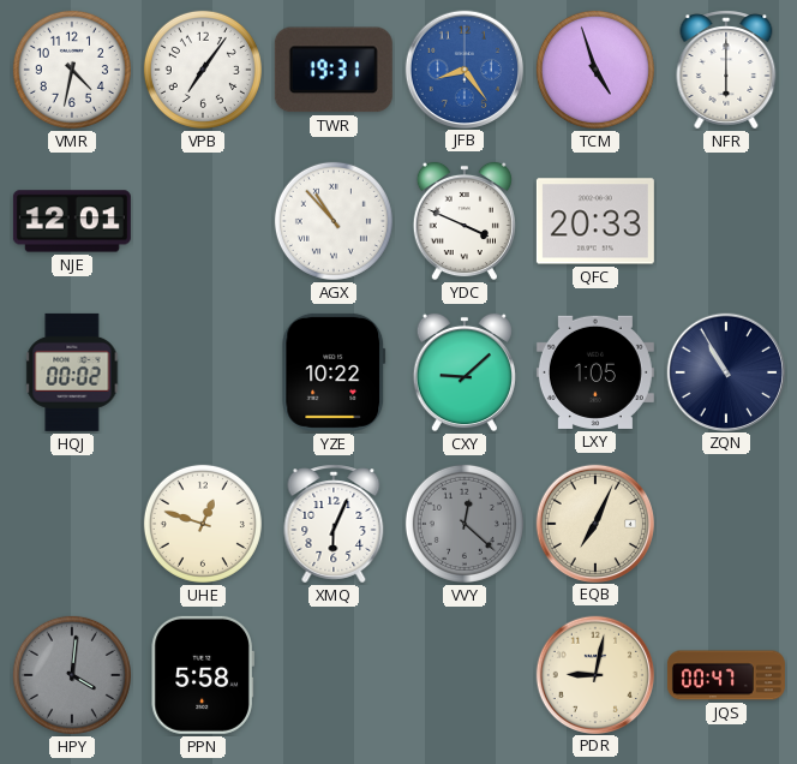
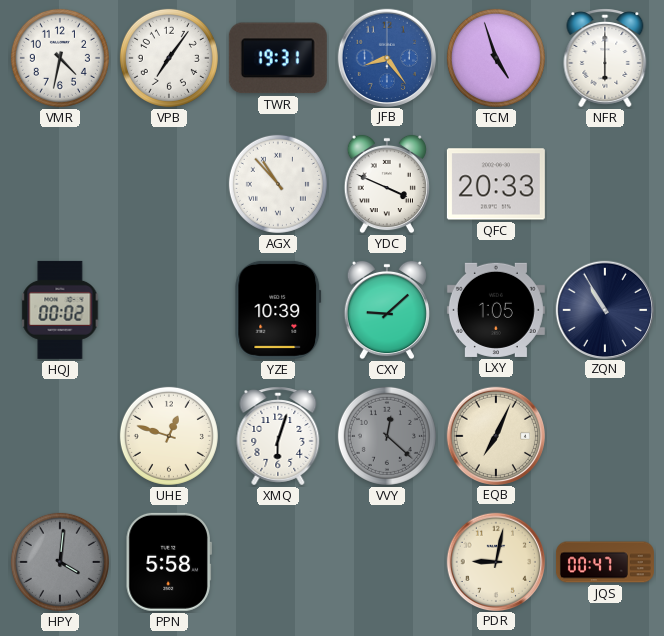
NJE: 12:01 -> none (72, 221)
YZE: 10:22 -> 10:39 (278, 310)
XMQ: 6:04 -> 6:03 (278, 436)
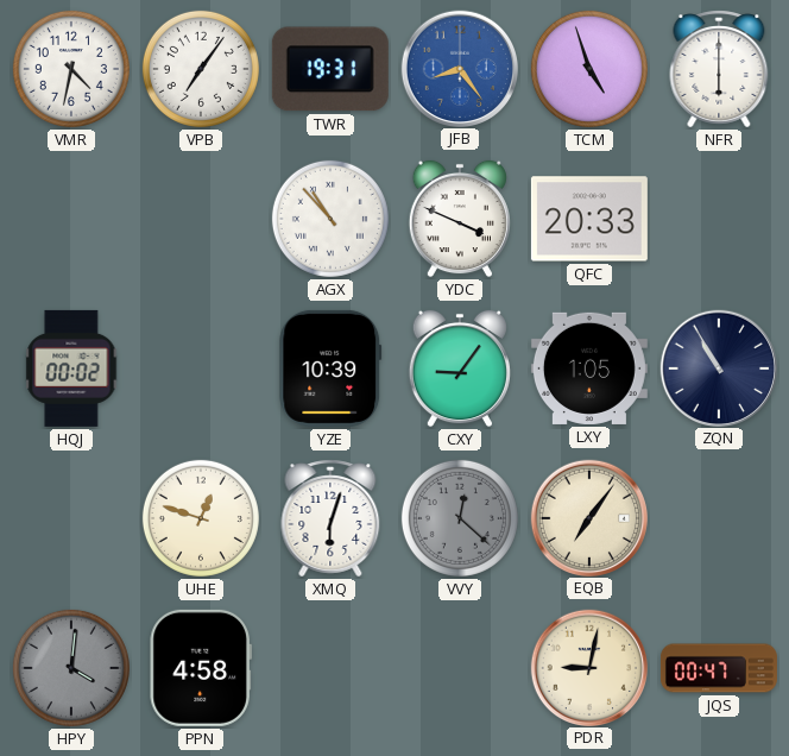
CXY: 9:08 -> 9:06 (460, 368)
EQB: 7:04 -> 7:06 (588, 517)
PPN: 5:58 -> 4:58 (201, 668)
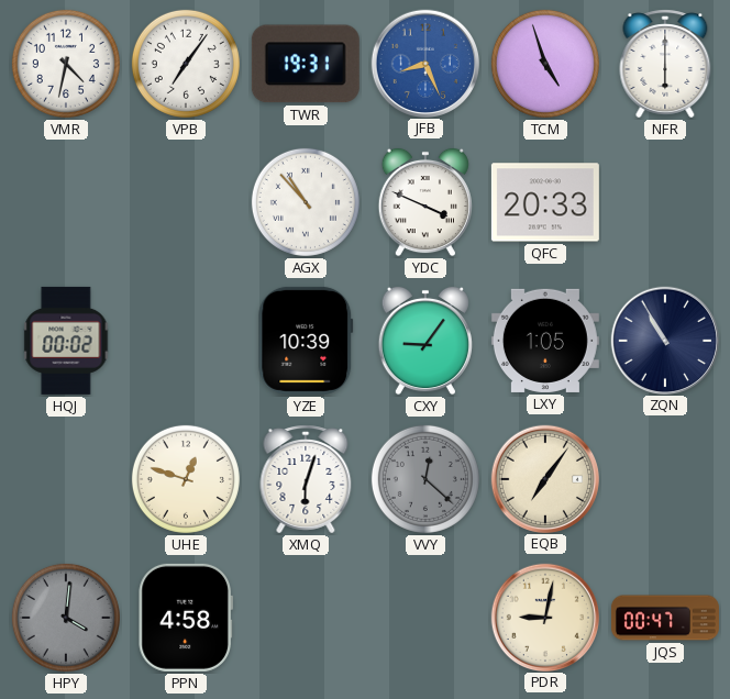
JFB: 8:24 -> 8:26 (424, 63)
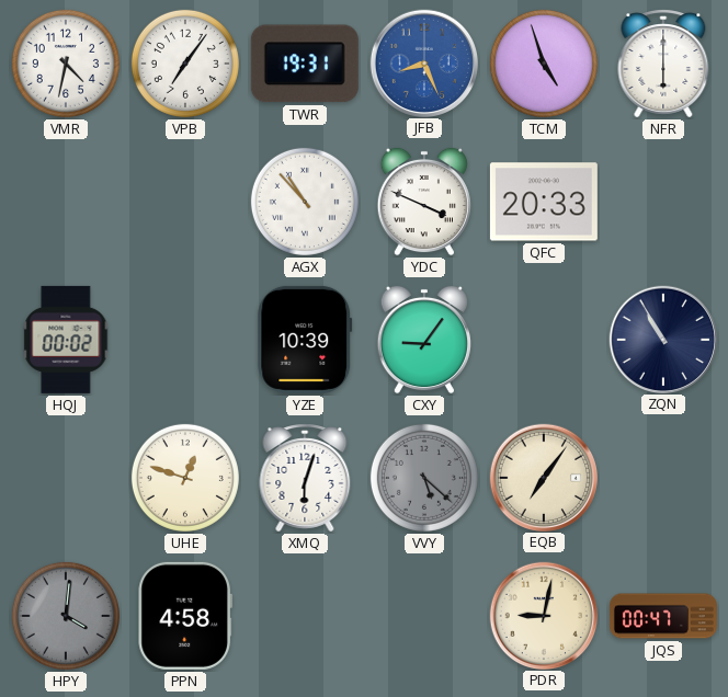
LXY: 1:05 -> none (545, 341)
VVY: 12:22 -> 5:22 (424, 478)
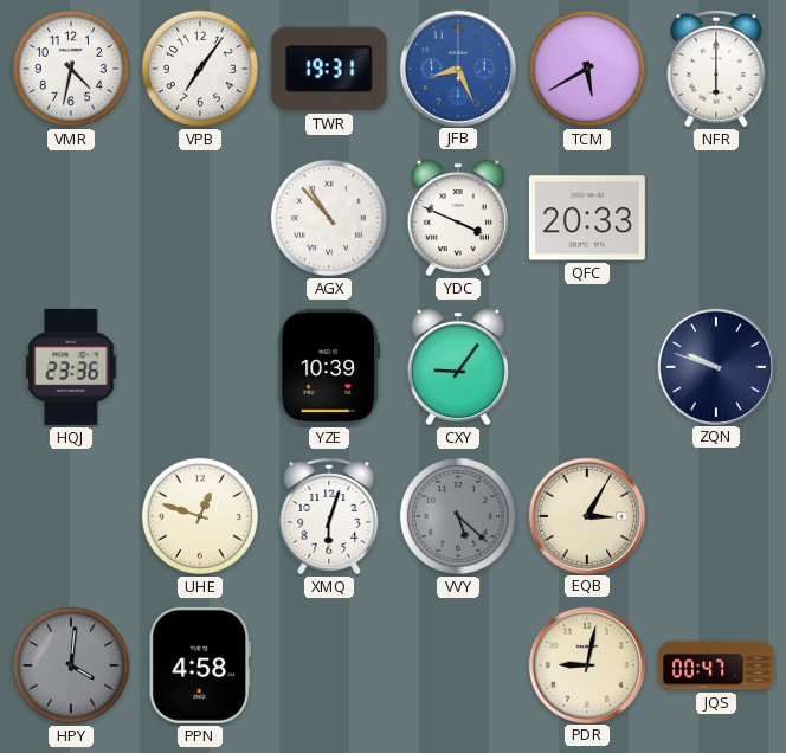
TCM: 4:57 -> 5:40 (587, 69)
HQJ: 00:02 -> 23:36 (71, 367)
ZQN: 10:55 -> 9:48 (715, 366)
EQB: 7:06 -> 3:05 (586, 515)
